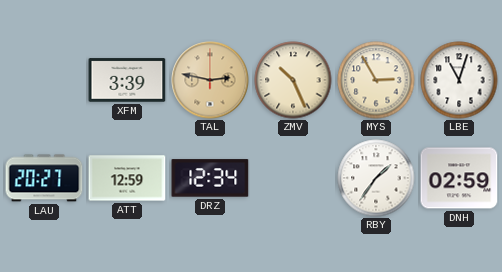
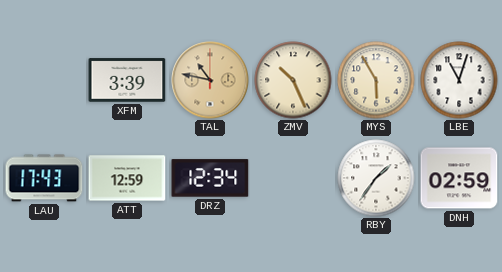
TAL: 2:47 -> 10:47 (210, 80)
MYS: 2:55 -> 5:55 (376, 80)
LAU: 20:27 -> 17:43 (44, 178)
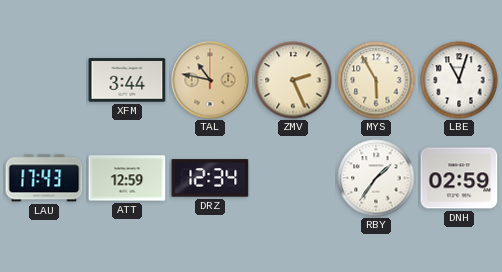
XFM: 3:39 -> 3:44 (127, 80)
ZMV: 10:26 -> 2:26 (293, 80)
